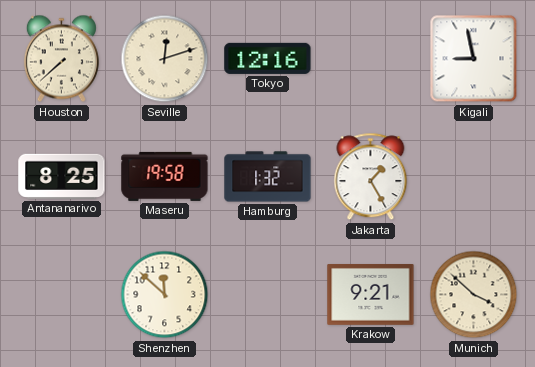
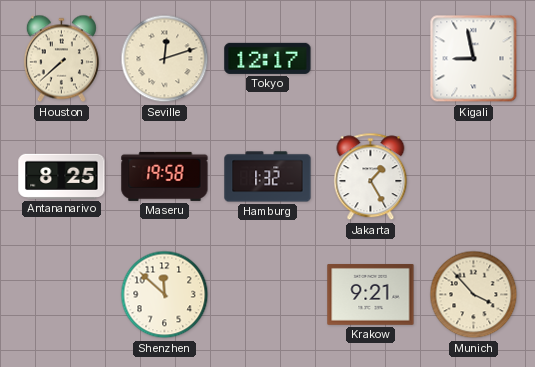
Tokyo: 12:16 -> 12:17 (268, 58)
Munich: 3:52 -> 3:53 (474, 295)
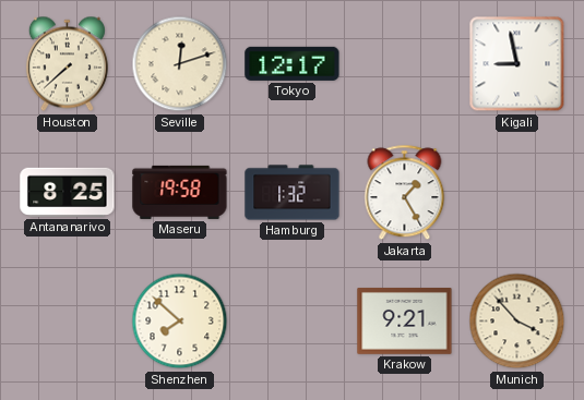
Shenzhen: 11:52 -> 7:52 (180, 322)
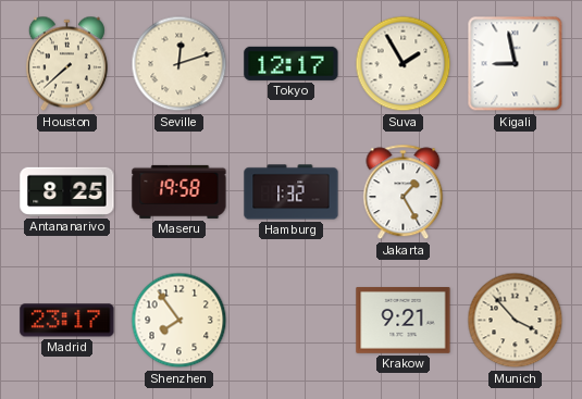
Suva: none -> 1:55 (404, 64)
Madrid: none -> 23:17 (67, 321)
Shenzhen: 7:52 -> 7:54 (179, 321)
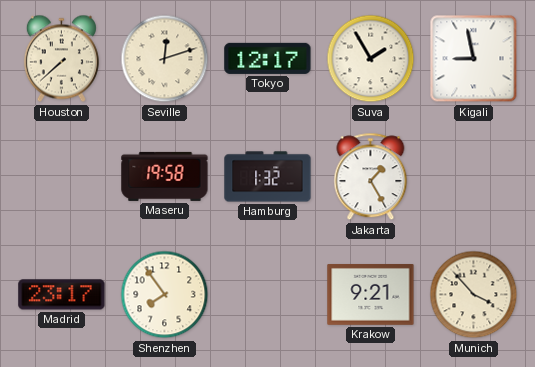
Antananarivo: 8:25 -> none (67, 191)
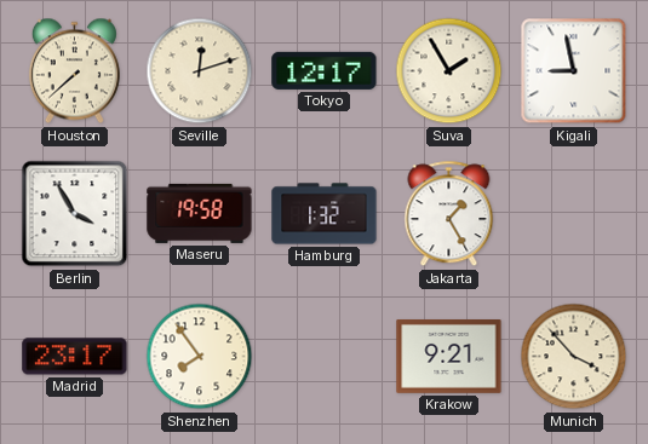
Berlin: none -> 3:55 (75, 214)
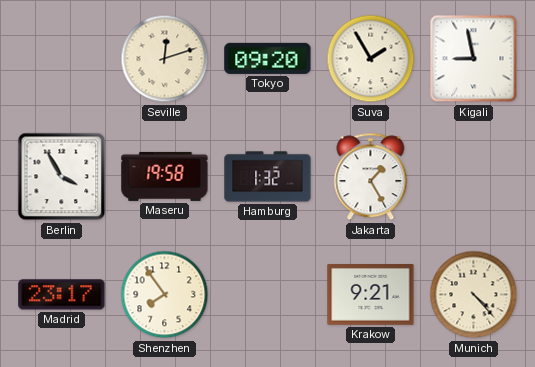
Houston: 7:38 -> none (74, 71)
Tokyo: 12:17 -> 09:20 (268, 58)
Munich: 3:53 -> 4:23 (474, 295)
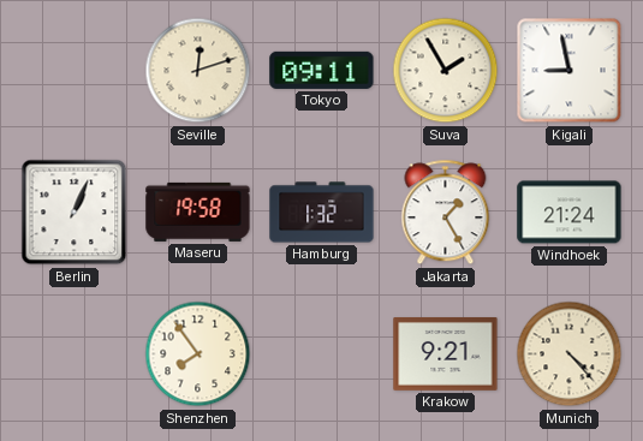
Tokyo: 09:20 -> 09:11 (322, 70)
Berlin: 3:55 -> 1:04 (75, 213)
Windhoek: none -> 21:24 (570, 213)
Madrid: 23:17 -> none (62, 295)
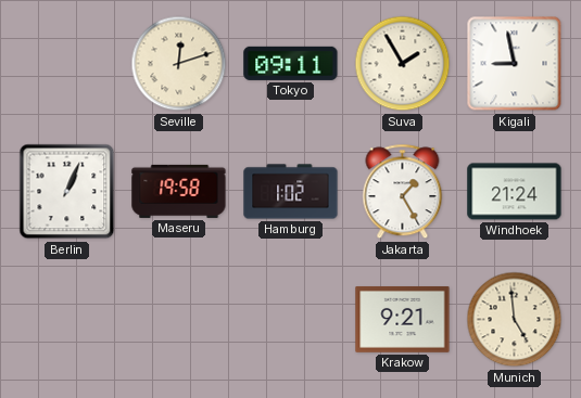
Hamburg: 1:32 -> 1:02 (291, 192)
Shenzhen: 7:54 -> none (198, 354)
Munich: 4:23 -> 4:59 (515, 320)
